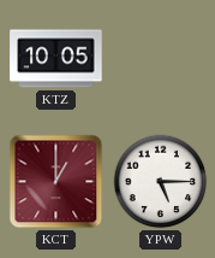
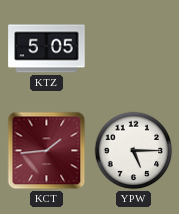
KTZ: 10:05 -> 5:05 (47, 49)
KCT: 1:00 -> 1:44 (47, 151)
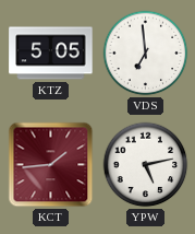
VDS: none -> 6:59 (146, 54)
YPW: 5:15 -> 5:13 (146, 165)
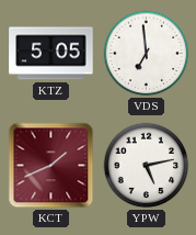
KCT: 1:44 -> 1:41 (51, 166)
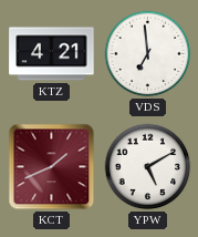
KTZ: 5:05 -> 4:21 (52, 54)
YPW: 5:13 -> 5:10 (148, 167)
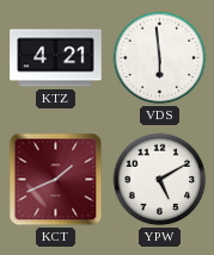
VDS: 6:59 -> 5:59 (160, 58)
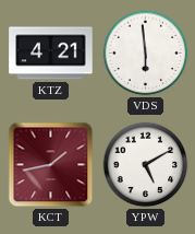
KCT: 1:41 -> 1:43 (51, 165)
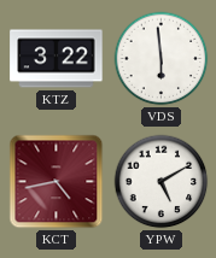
KTZ: 4:21 -> 3:22 (57, 59)
KCT: 1:43 -> 4:43 (57, 182)
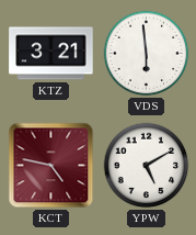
KTZ: 3:22 -> 3:21 (51, 54)
KCT: 4:43 -> 4:47 (51, 166)
